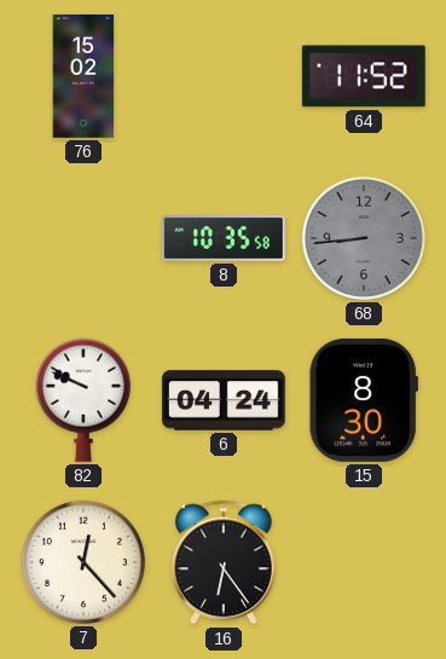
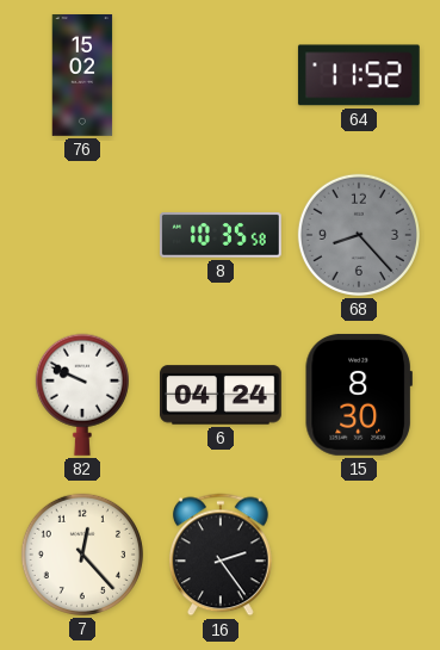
68: 8:44 -> 8:23 (359, 235)
16: 6:24 -> 2:24 (221, 555)
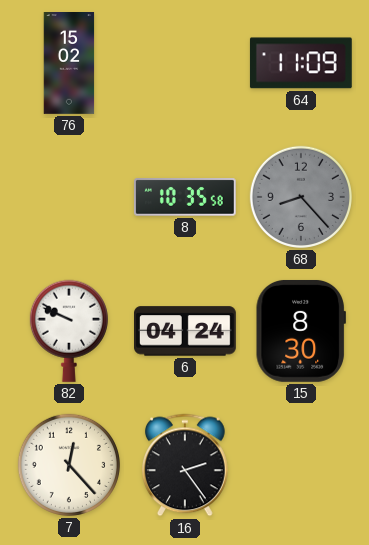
64: 11:52 -> 11:09 (301, 63)
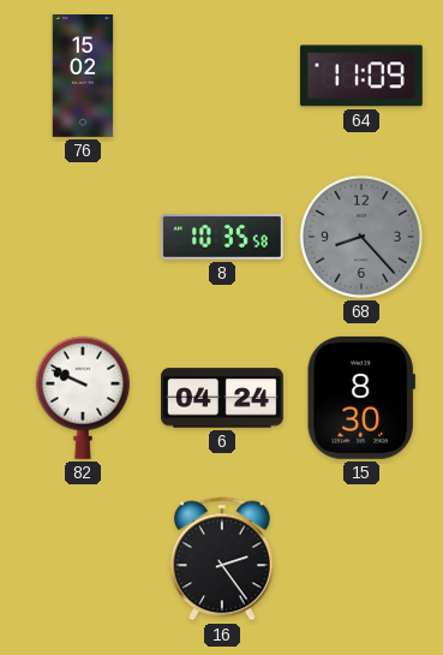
7: 12:23 -> none (69, 465)
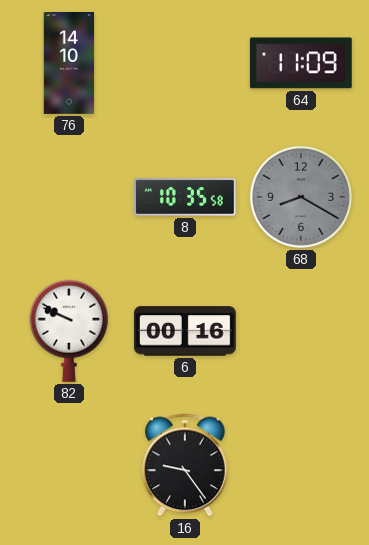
76: 15:02 -> 14:10 (69, 64)
68: 8:23 -> 8:20 (301, 197)
6: 04:24 -> 00:16 (186, 331)
15: 8:30 -> none (361, 398)
16: 2:24 -> 9:24 (185, 465)
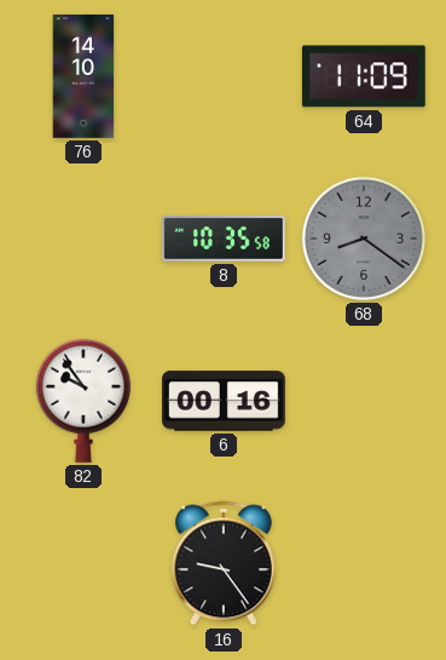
68: 8:20 -> 8:21 (364, 239)
82: 9:49 -> 9:54 (83, 401)
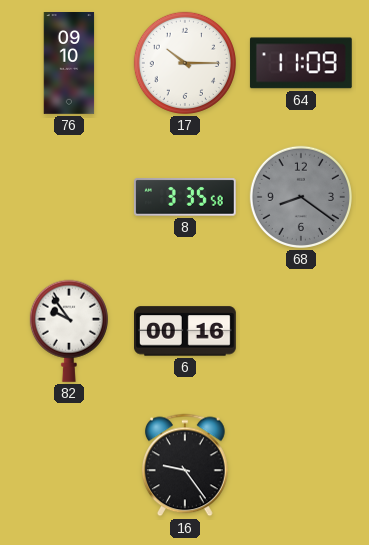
76: 14:10 -> 09:10 (69, 64)
17: none -> 10:15 (185, 63)
8: 10:35 -> 3:35 (185, 197)
